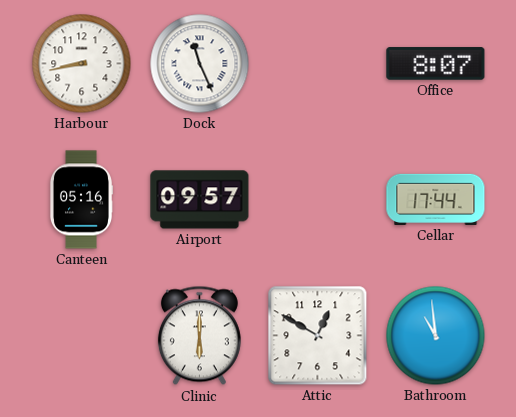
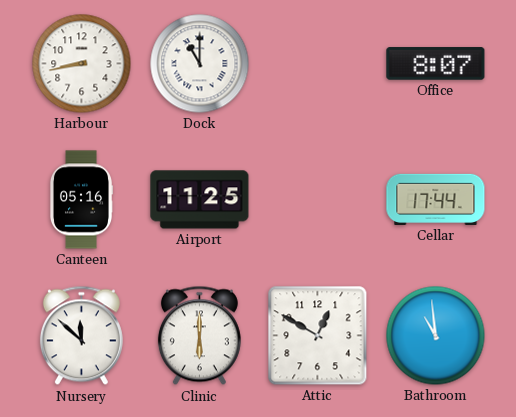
Dock: 11:26 -> 11:00 (200, 64)
Airport: 09:57 -> 11:25 (200, 200)
Nursery: none -> 11:52 (81, 336)
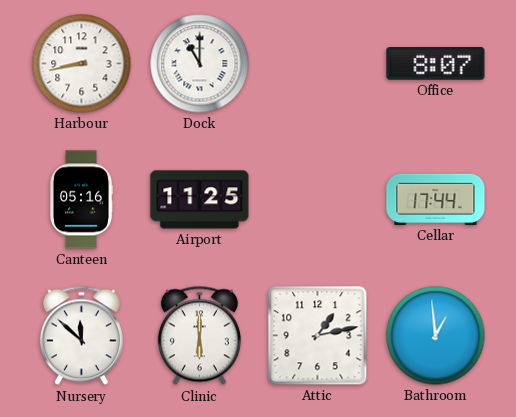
Attic: 12:50 -> 1:13 (318, 336)
Bathroom: 10:59 -> 12:59 (436, 336)
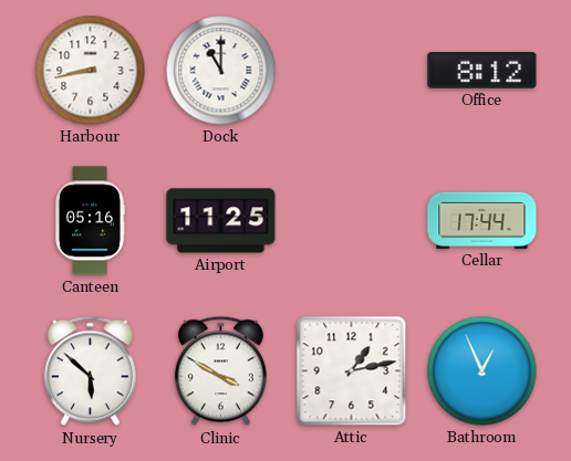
Office: 8:07 -> 8:12 (482, 71)
Nursery: 11:52 -> 5:52 (90, 371)
Clinic: 6:00 -> 3:50 (220, 371)
Bathroom: 12:59 -> 12:56 (482, 371)
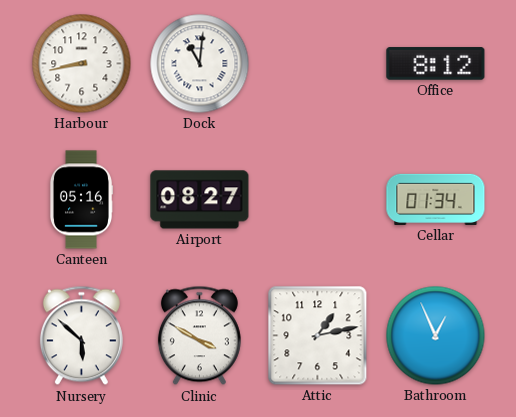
Dock: 11:00 -> 11:01 (200, 64)
Airport: 11:25 -> 08:27 (200, 200)
Cellar: 17:44 -> 01:34 (436, 199)
